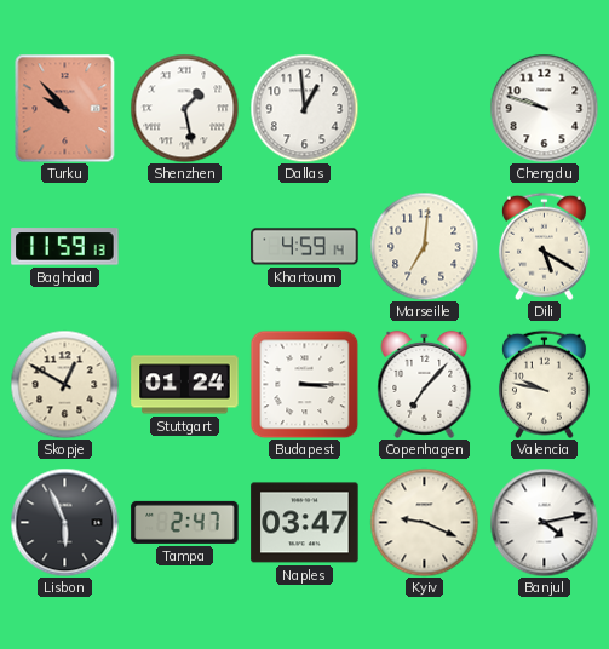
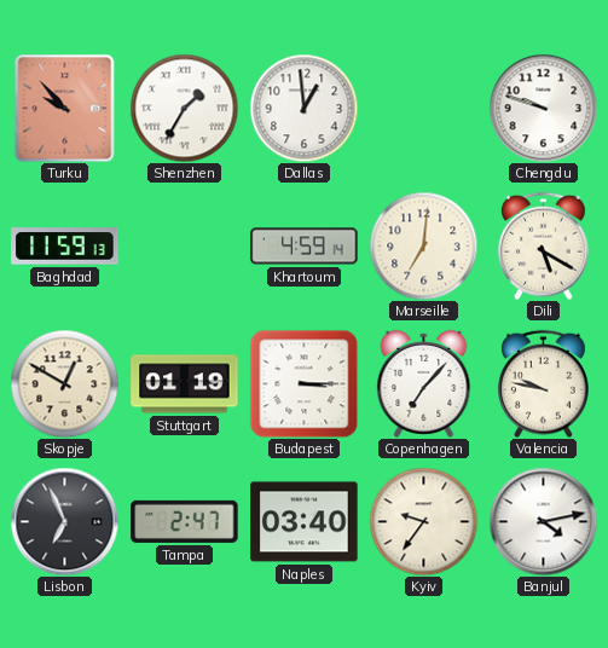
Shenzhen: 1:28 -> 1:35 (184, 108)
Stuttgart: 01:24 -> 01:19 (185, 384)
Lisbon: 5:56 -> 6:56 (64, 521)
Naples: 03:47 -> 03:40 (305, 522)
Kyiv: 9:19 -> 9:36 (423, 521)
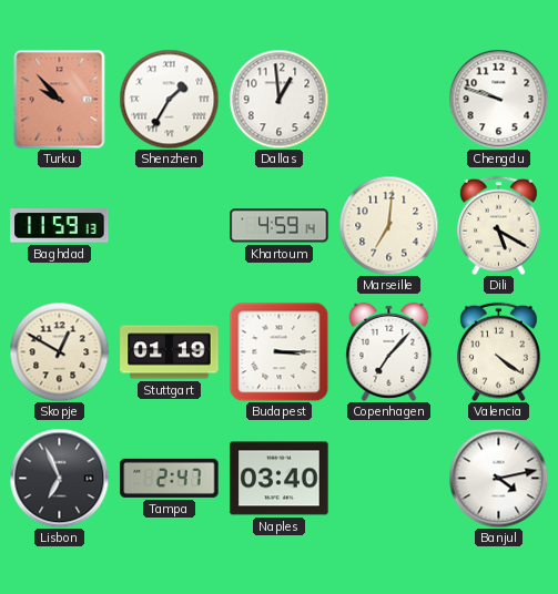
Valencia: 9:47 -> 4:21 (498, 351)
Kyiv: 9:36 -> none (423, 521)
